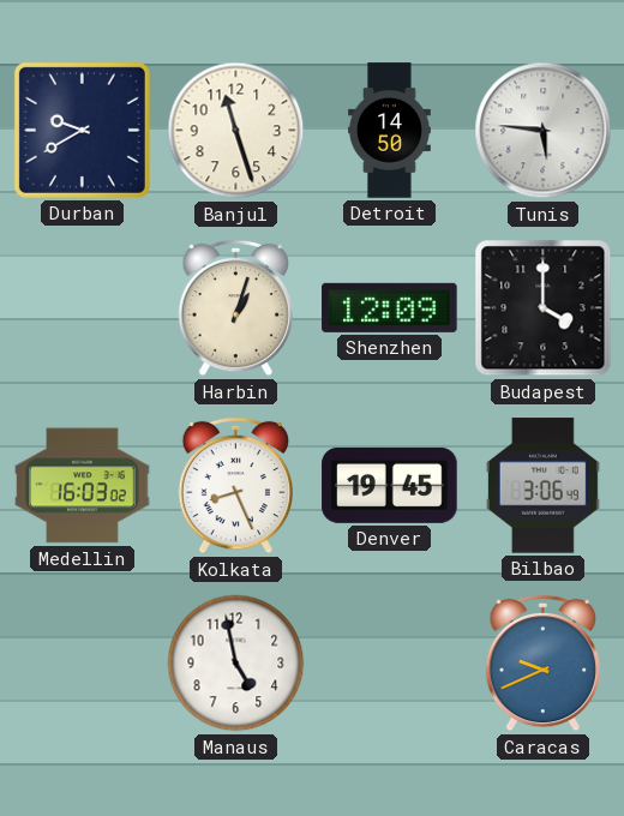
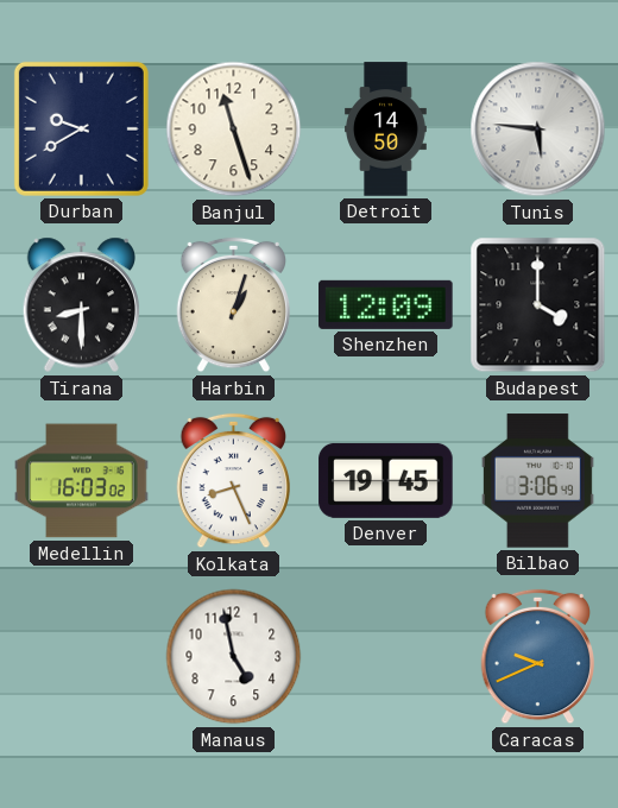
Tirana: none -> 8:30 (82, 305)
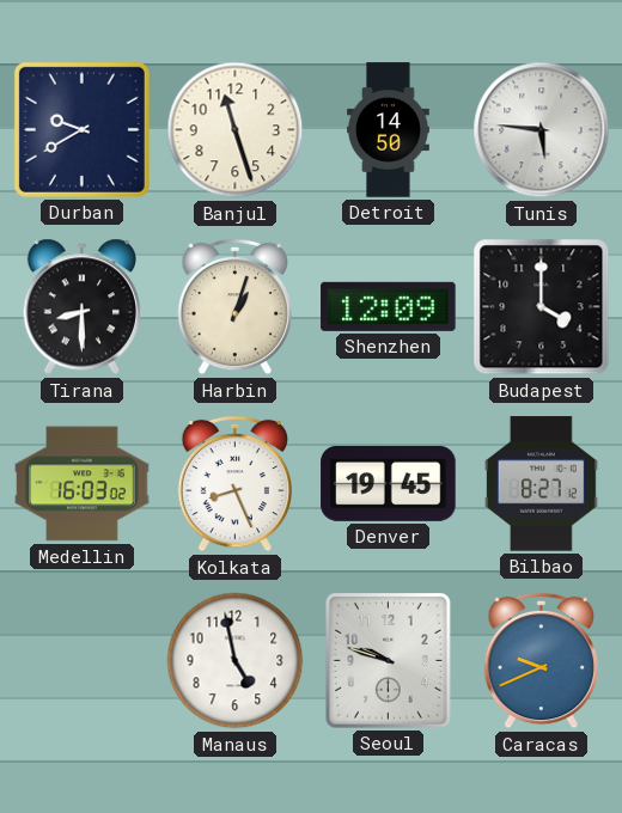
Bilbao: 3:06 -> 8:27 (541, 484)
Seoul: none -> 9:48 (388, 660)
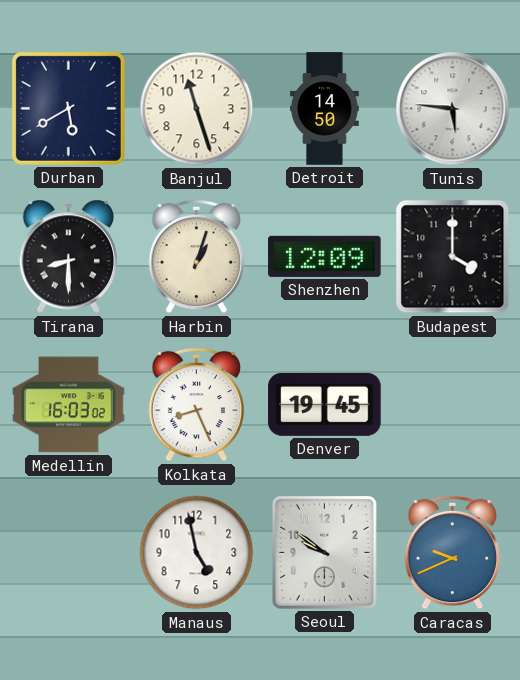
Durban: 9:40 -> 5:40 (68, 108)
Bilbao: 8:27 -> none (541, 484)
Seoul: 9:48 -> 9:51 (324, 552)
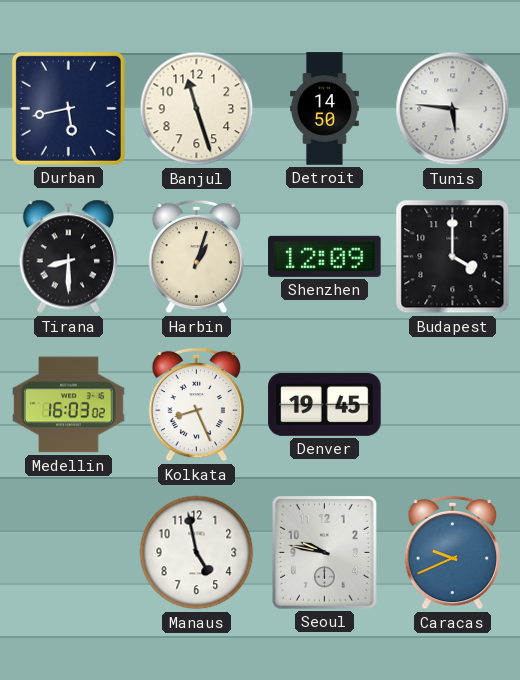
Durban: 5:40 -> 5:43 (68, 108)
Seoul: 9:51 -> 9:47 (324, 552)
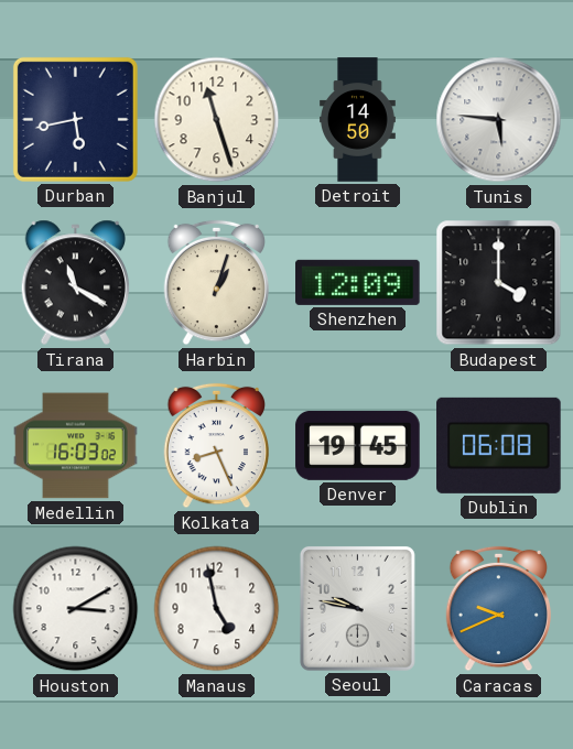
Tirana: 8:30 -> 11:20 (76, 283)
Dublin: none -> 06:08 (499, 445)
Houston: none -> 3:10 (76, 609)
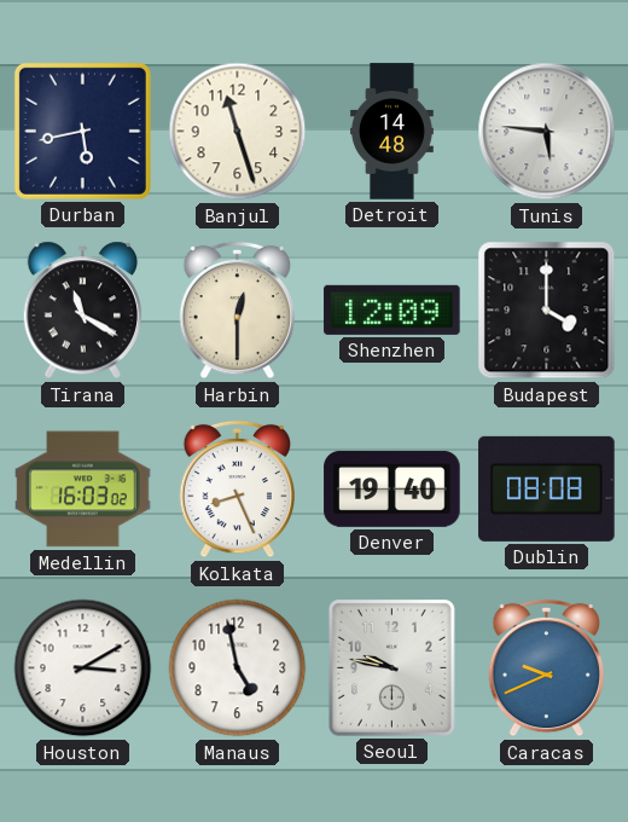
Detroit: 14:50 -> 14:48 (392, 132)
Harbin: 1:03 -> 12:30 (237, 311)
Denver: 19:45 -> 19:40 (392, 488)
Dublin: 06:08 -> 08:08 (547, 488)
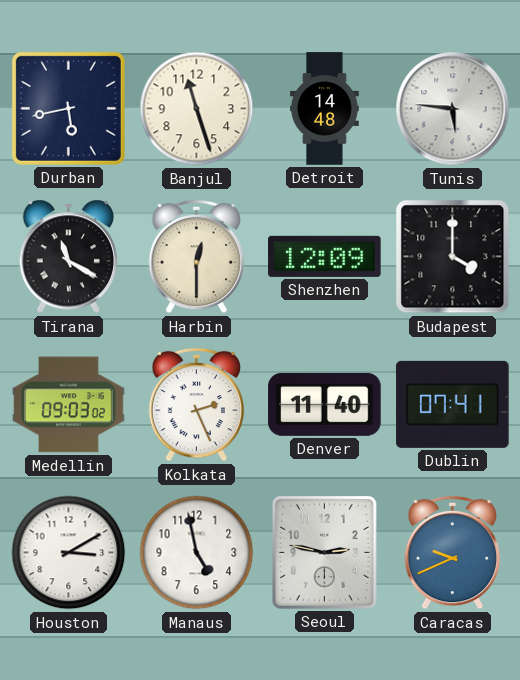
Medellin: 16:03 -> 09:03 (69, 405)
Kolkata: 8:26 -> 2:26 (196, 405)
Denver: 19:40 -> 11:40 (325, 404)
Dublin: 08:08 -> 07:41 (453, 404)
Seoul: 9:47 -> 2:47 (324, 552)
